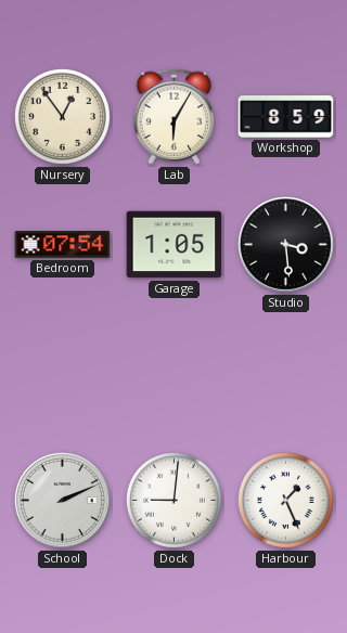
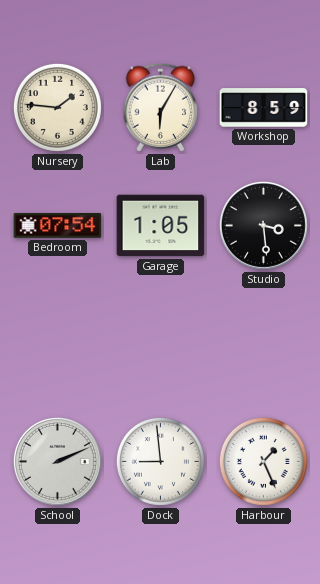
Nursery: 12:54 -> 1:46 (57, 107)
Dock: 9:01 -> 8:59 (160, 461)
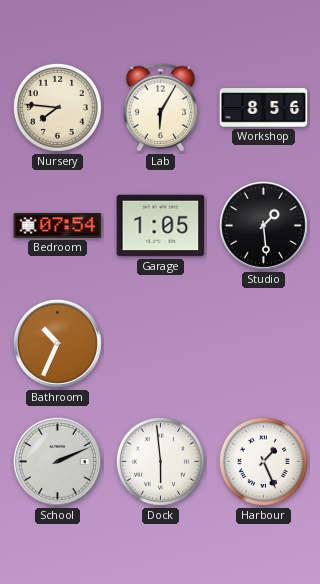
Nursery: 1:46 -> 7:46 (57, 107)
Workshop: 8:59 -> 8:56 (264, 108)
Studio: 3:29 -> 1:29 (263, 225)
Bathroom: none -> 10:34 (57, 343)
Dock: 8:59 -> 5:59 (160, 461)
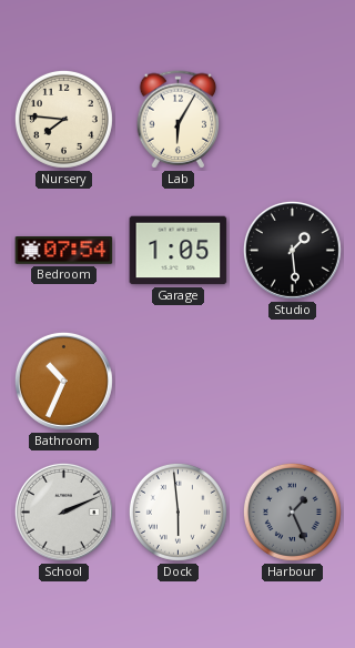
Workshop: 8:56 -> none (264, 108)
Harbour dial: white -> grey (292, 512)
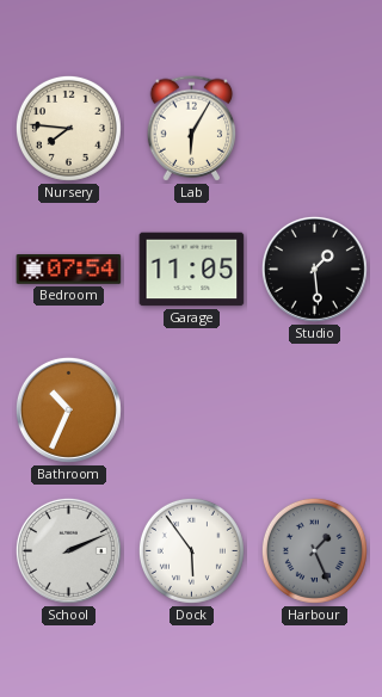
Garage: 1:05 -> 11:05 (192, 270)
Dock: 5:59 -> 5:54 (191, 550)
